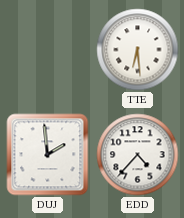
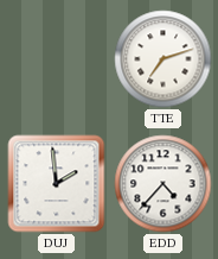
TTE: 6:29 -> 7:12 (163, 59)
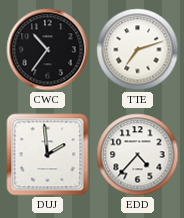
CWC: none -> 10:36 (48, 50)
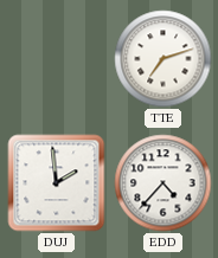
CWC: 10:36 -> none (48, 50)
